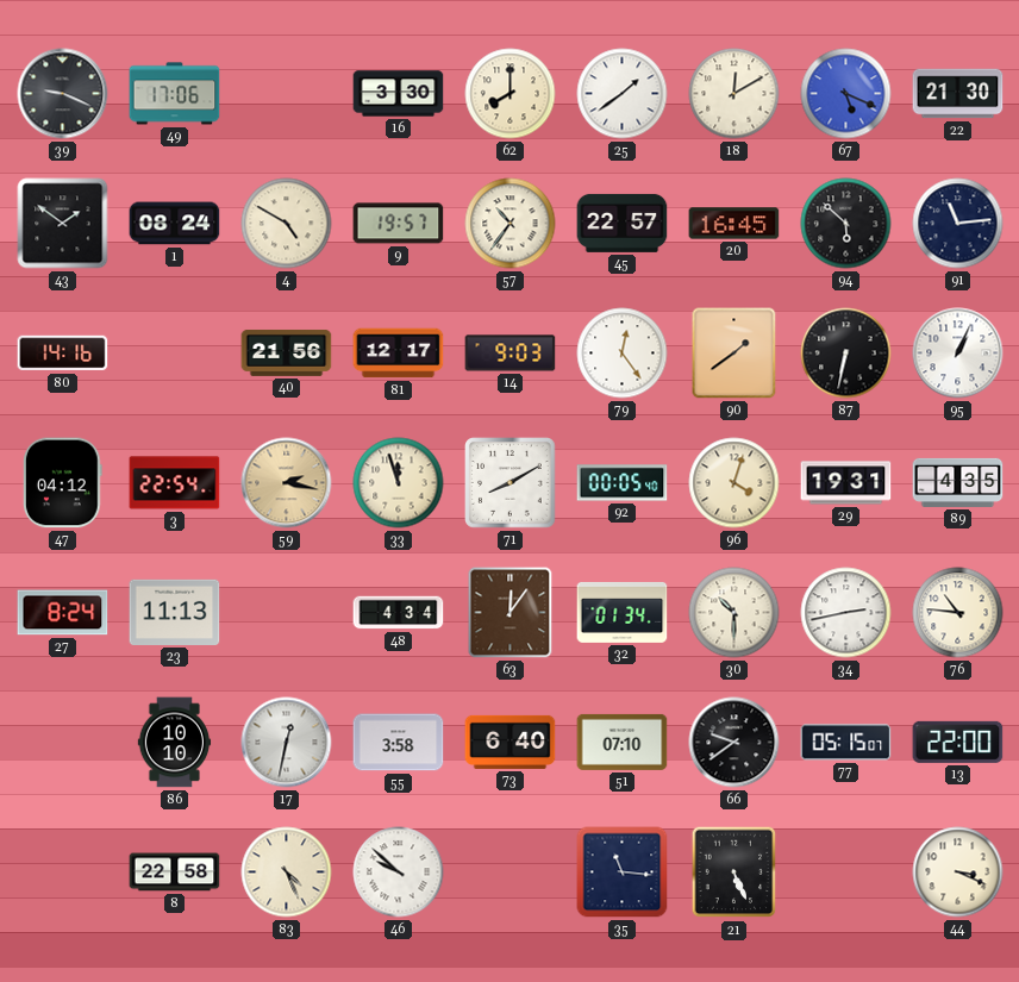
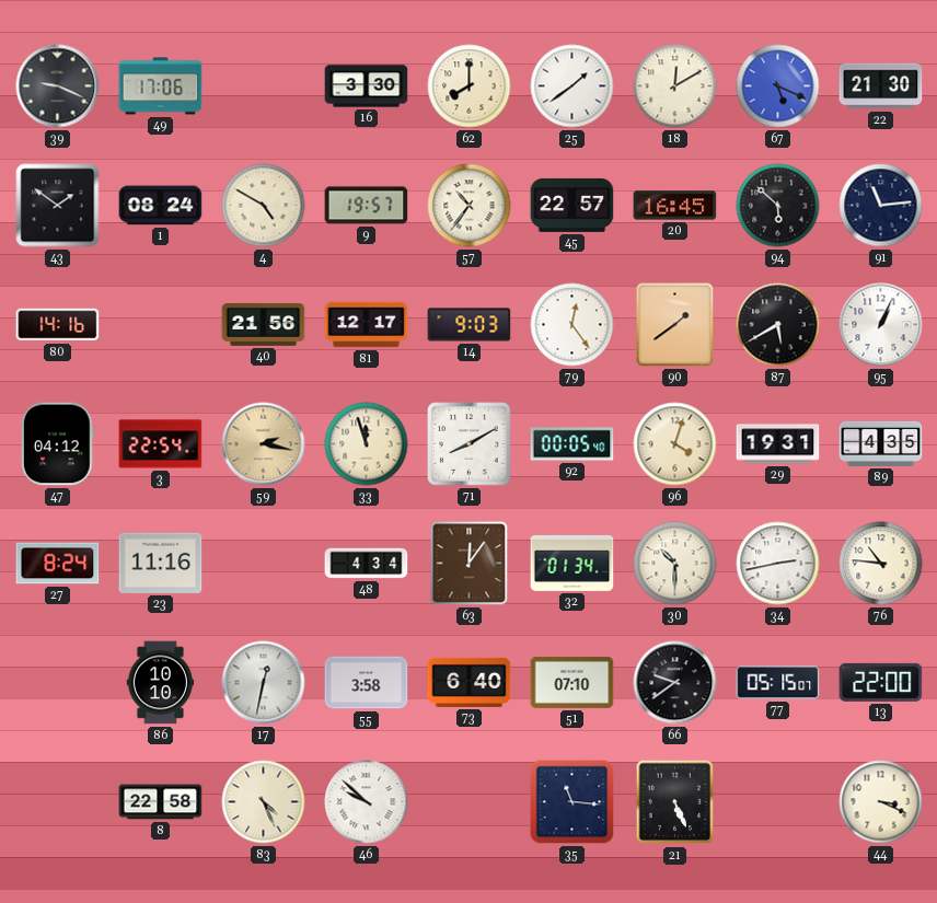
87: 6:32 -> 5:40 (778, 325)
23: 11:13 -> 11:16 (161, 563)
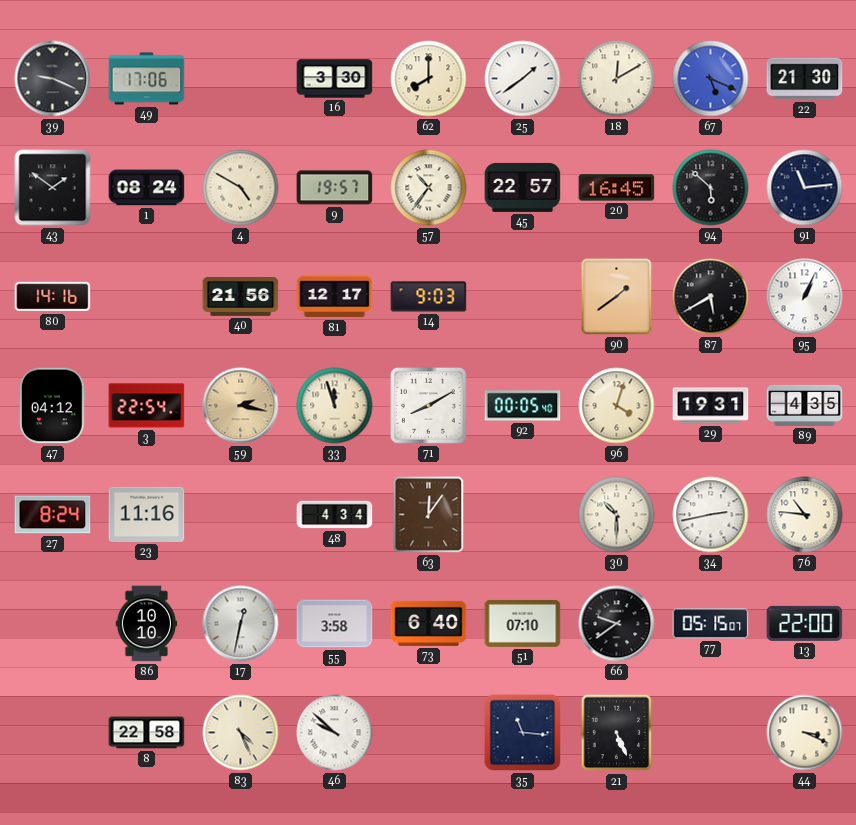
79: 12:24 -> none (572, 325)
32: 01:34 -> none (572, 563)
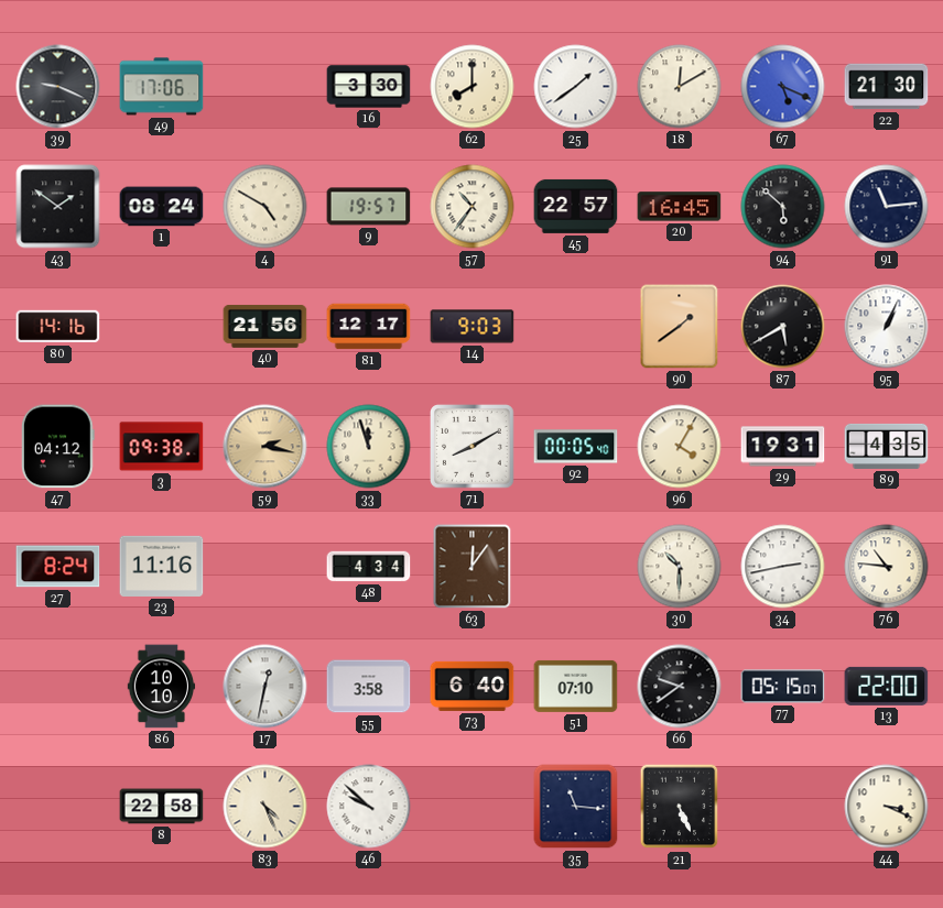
3: 22:54 -> 09:38 (162, 447)
96: 4:03 -> 4:05 (680, 447)
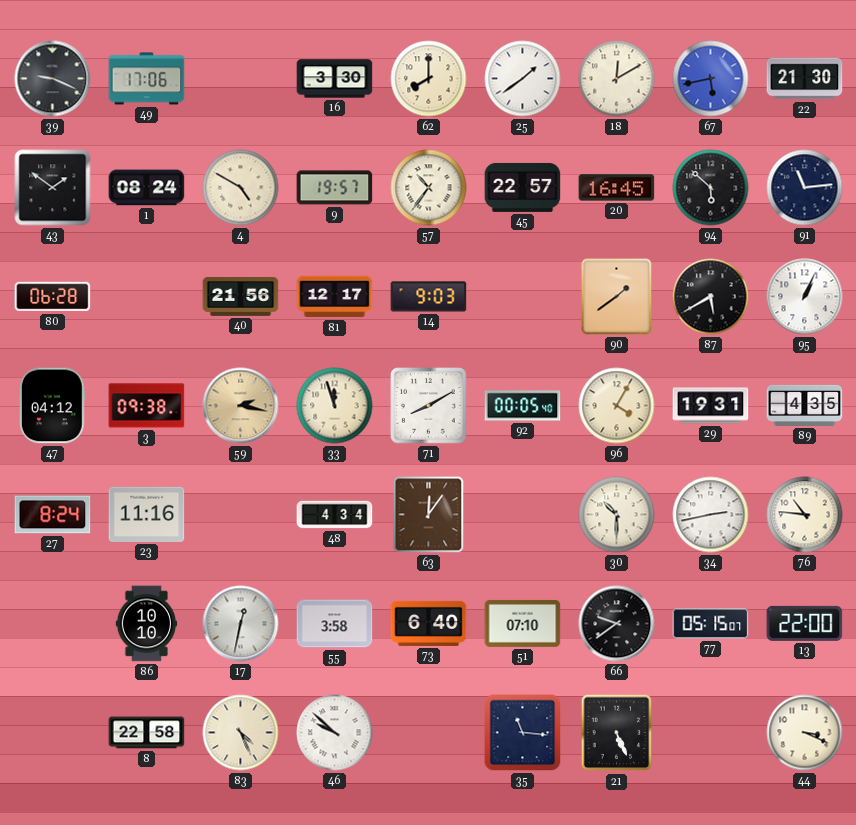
67: 5:19 -> 5:43 (711, 79)
80: 14:16 -> 06:28 (53, 297)
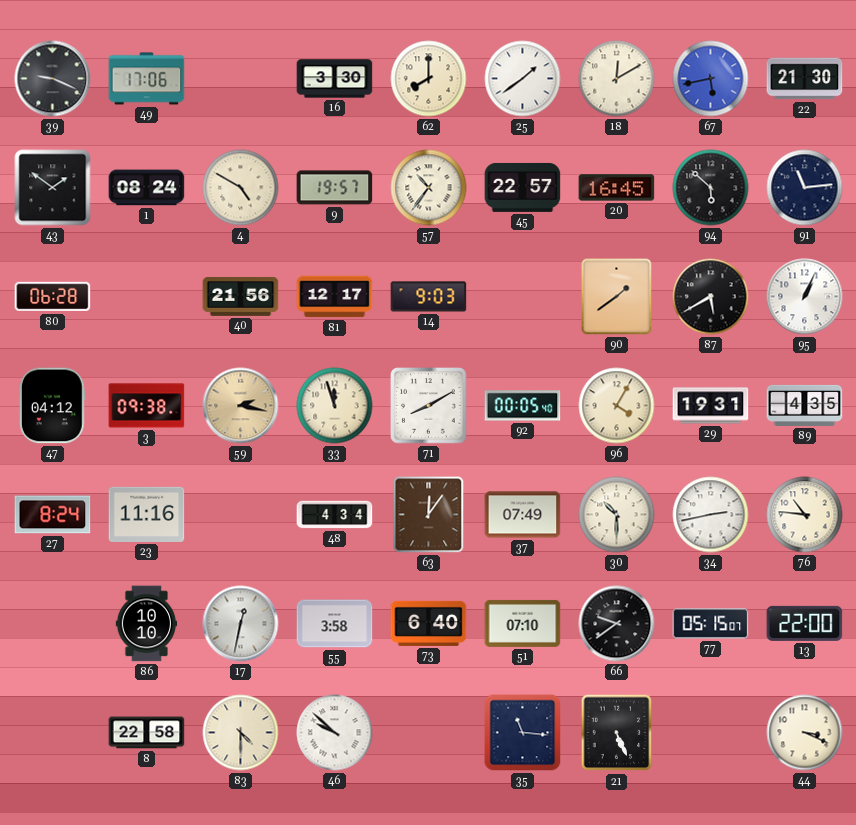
37: none -> 07:49 (523, 515)
83: 4:26 -> 4:30 (241, 733)
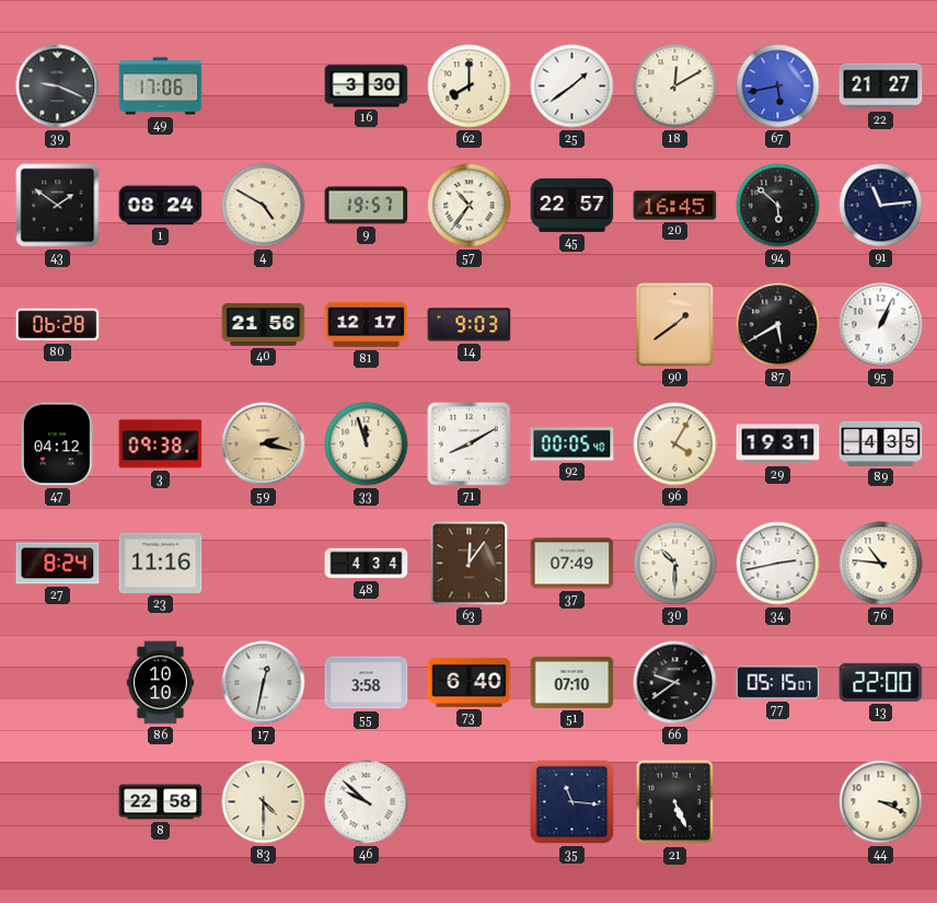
22: 21:30 -> 21:27 (881, 86)
